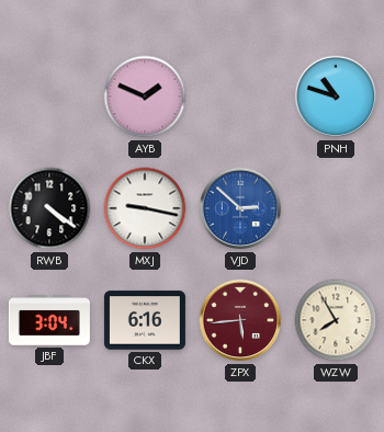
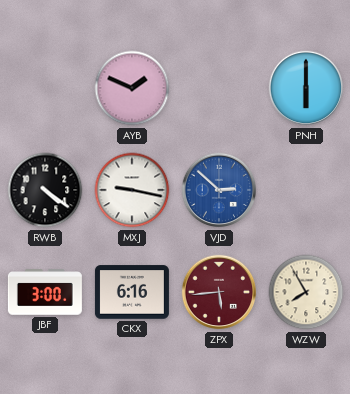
PNH: 10:48 -> 6:00 (306, 88)
JBF: 3:04 -> 3:00 (45, 292)
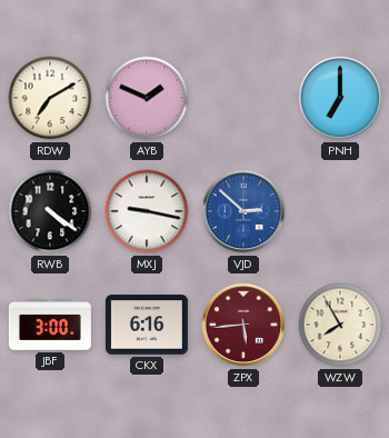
RDW: none -> 7:10 (50, 98)
PNH: 6:00 -> 7:00 (340, 98)
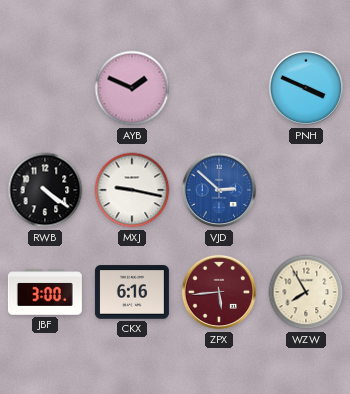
RDW: 7:10 -> none (50, 98)
PNH: 7:00 -> 3:49 (306, 88)
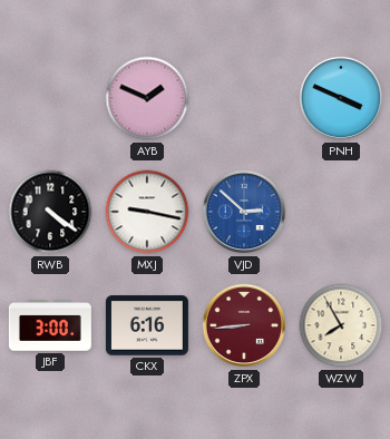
ZPX: 5:44 -> 8:44 (244, 325)
